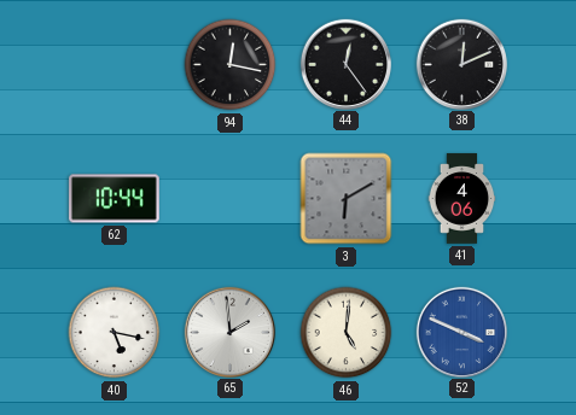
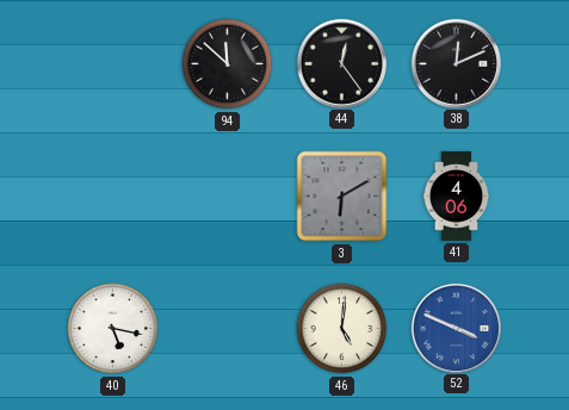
94: 12:17 -> 11:52 (228, 64)
62: 10:44 -> none (115, 199)
65: 1:59 -> none (229, 332)
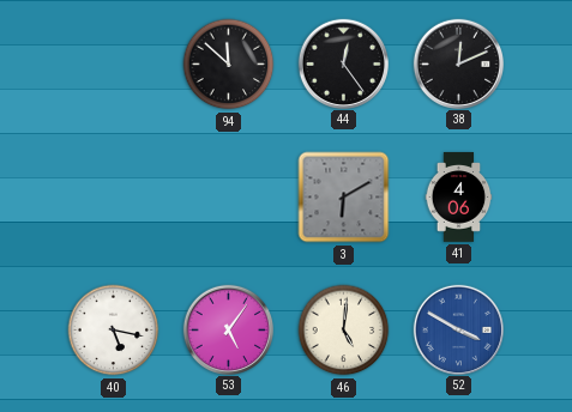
53: none -> 5:06 (228, 329)
52: 3:49 -> 3:50 (458, 329)
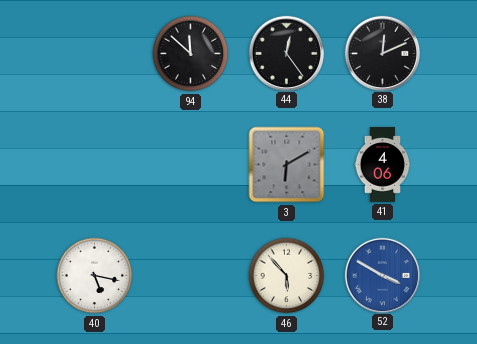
53: 5:06 -> none (228, 329)
46: 5:01 -> 5:53 (287, 276)
